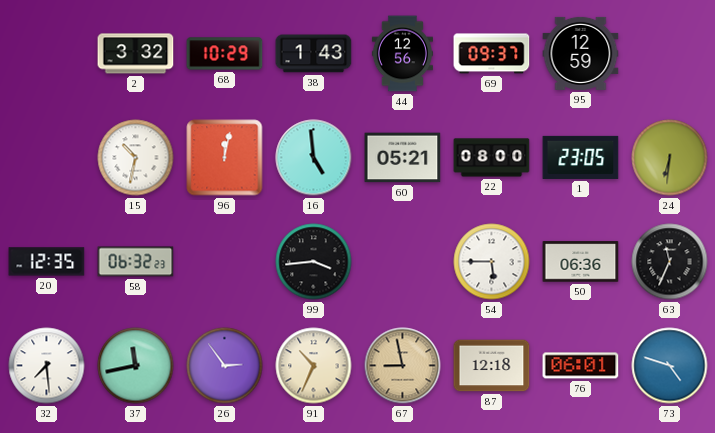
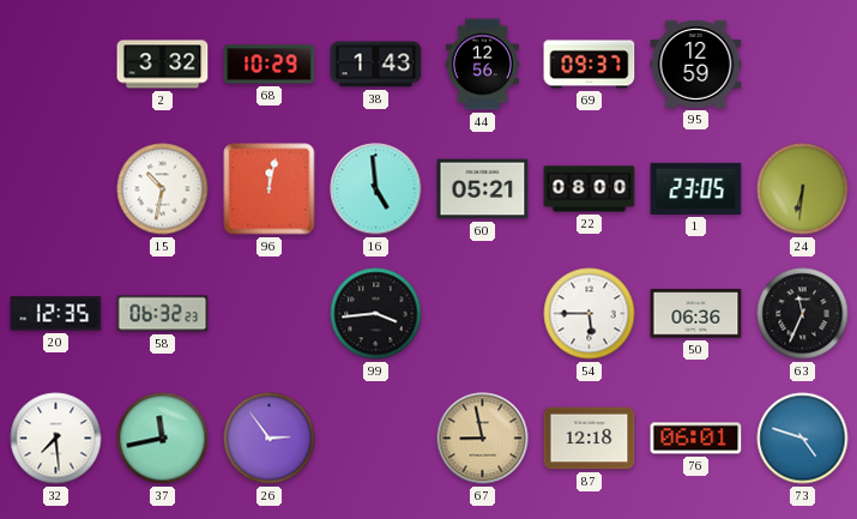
91: 10:34 -> none (314, 366)
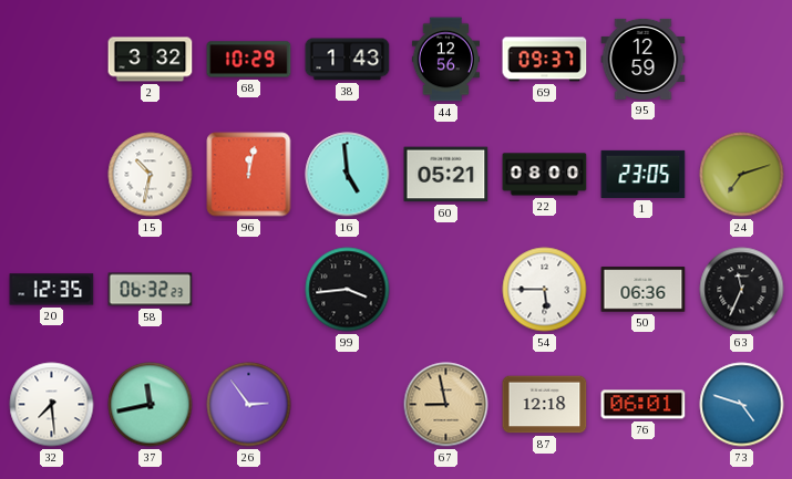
24: 6:31 -> 7:12 (742, 175)
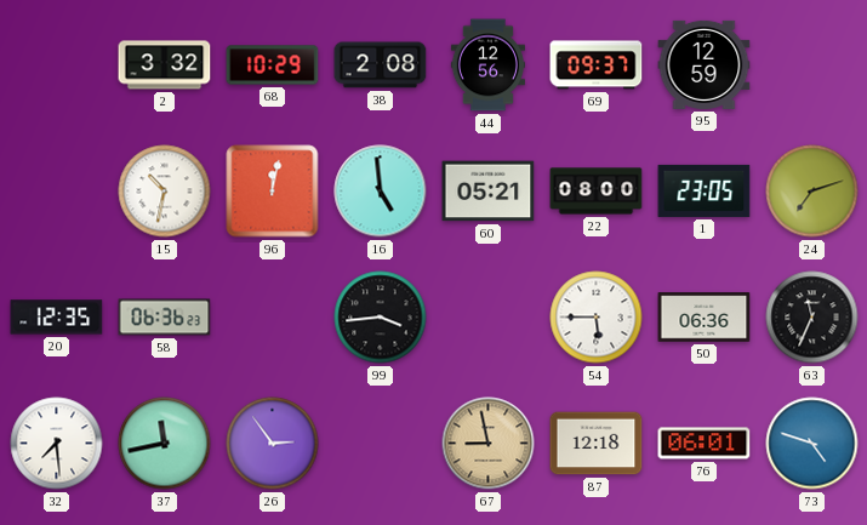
38: 1:43 -> 2:08 (381, 65)
58: 06:32 -> 06:36 (165, 318)
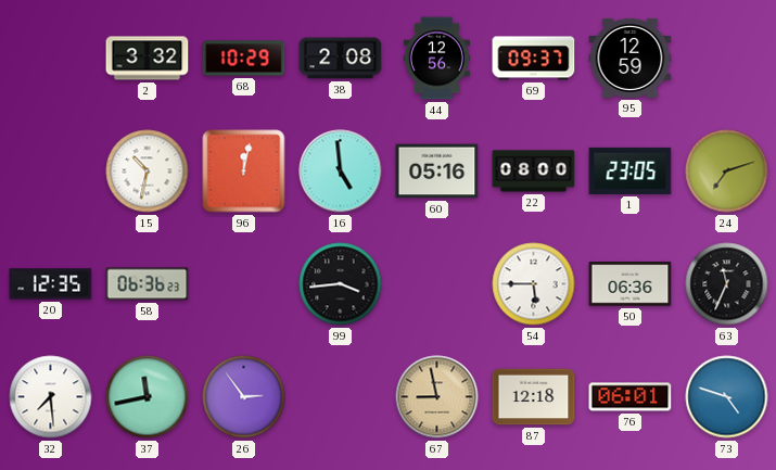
60: 05:21 -> 05:16 (437, 172)
